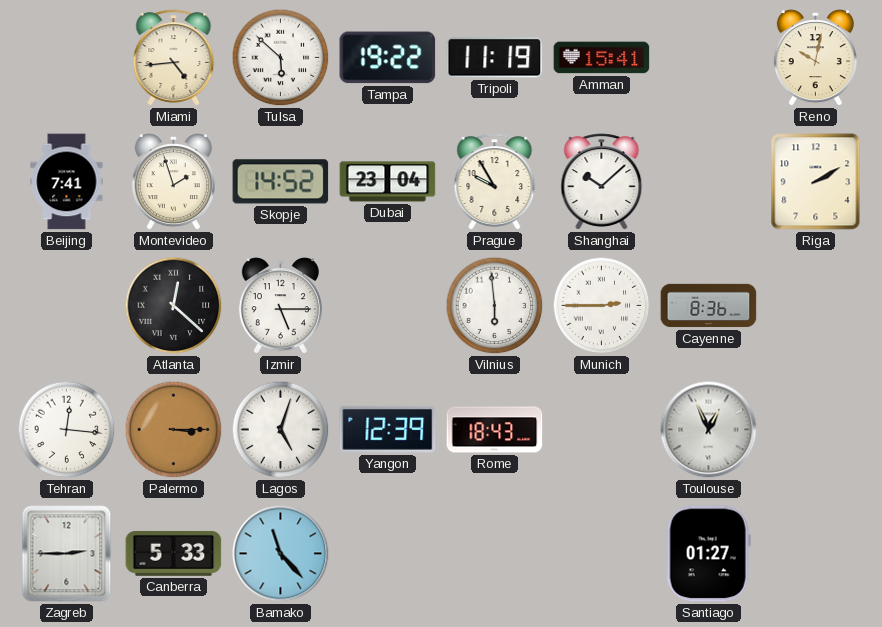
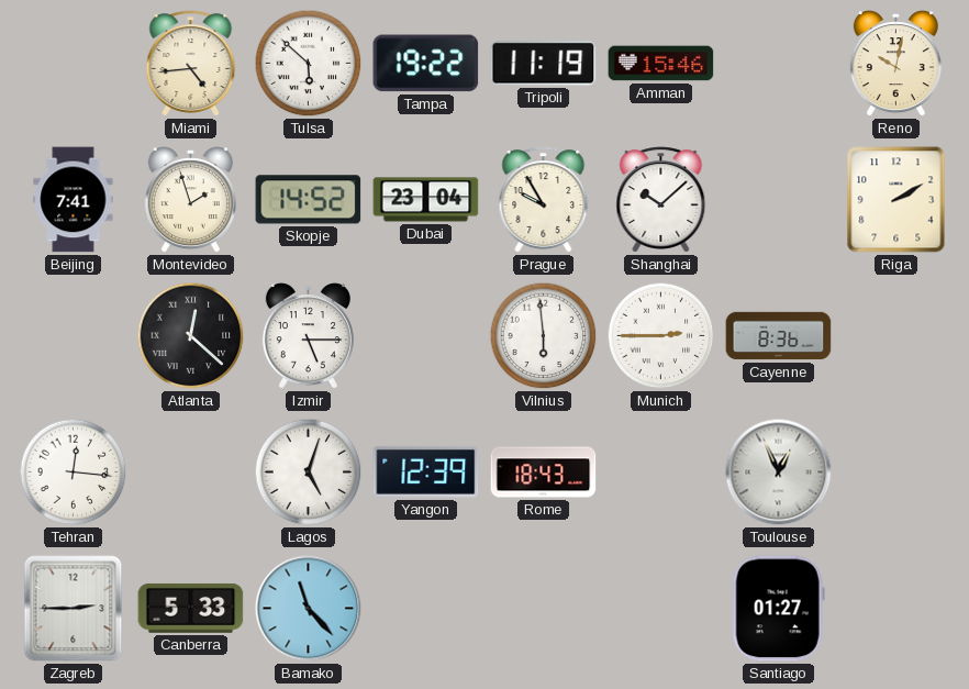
Amman: 15:41 -> 15:46 (661, 64)
Palermo: 3:15 -> none (174, 430)
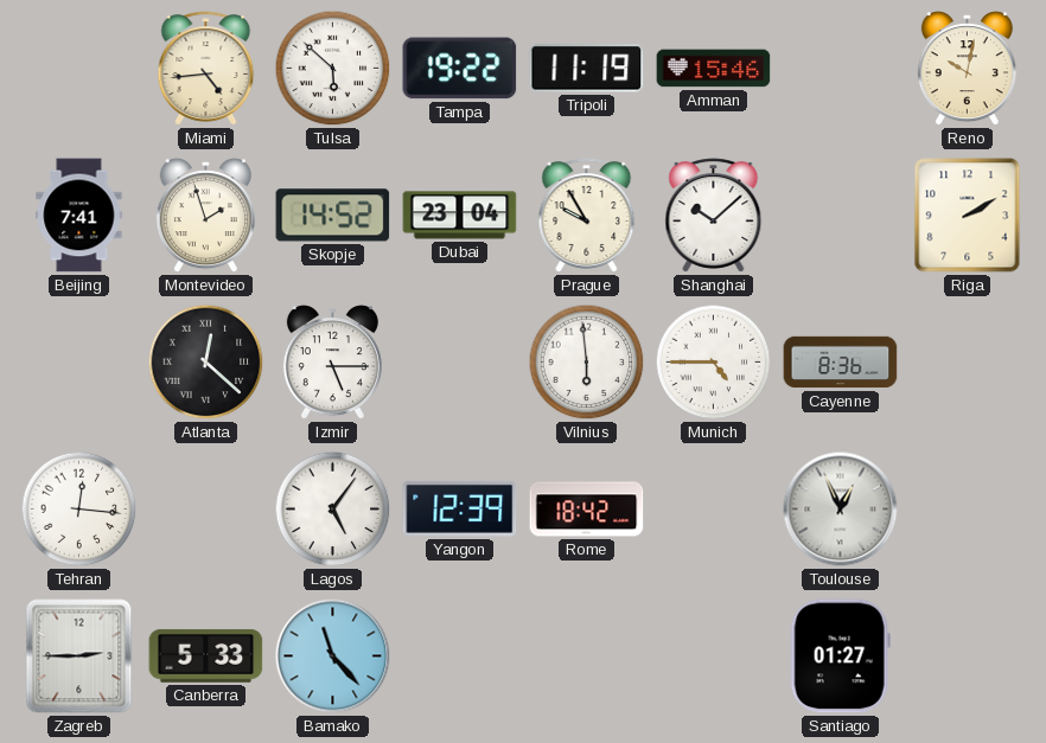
Munich: 2:45 -> 4:45 (714, 363)
Lagos: 5:03 -> 5:06 (333, 510)
Rome: 18:43 -> 18:42 (587, 510)
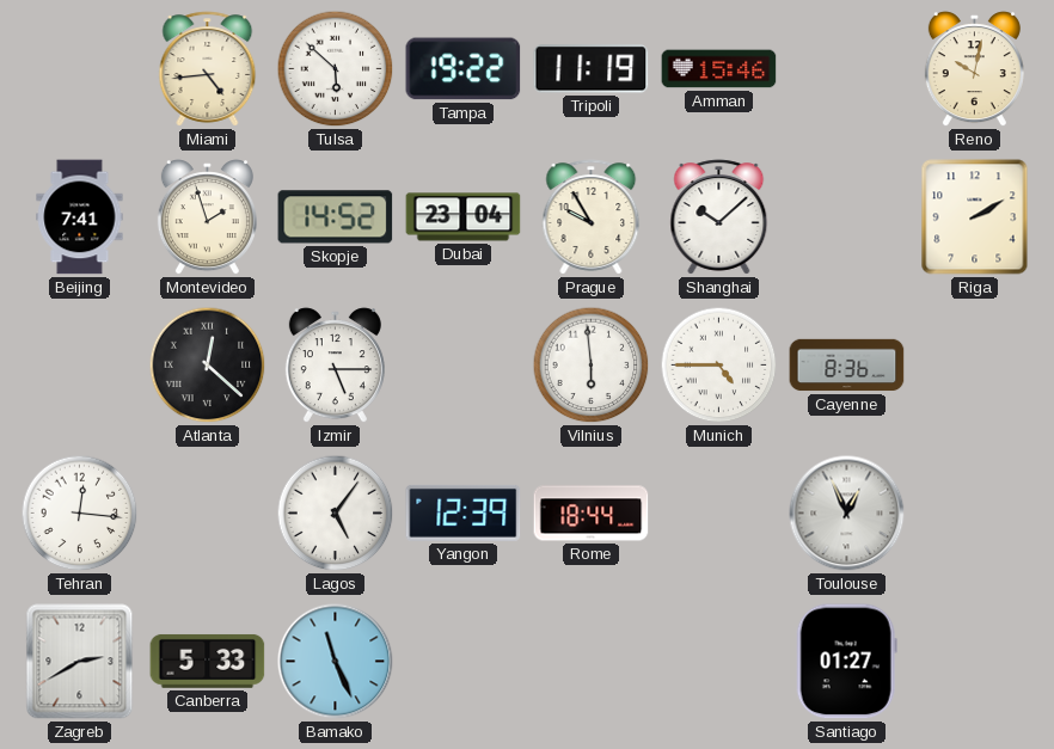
Rome: 18:42 -> 18:44 (592, 514)
Zagreb: 2:45 -> 2:40 (80, 662)
Bamako: 11:23 -> 11:26 (336, 662)
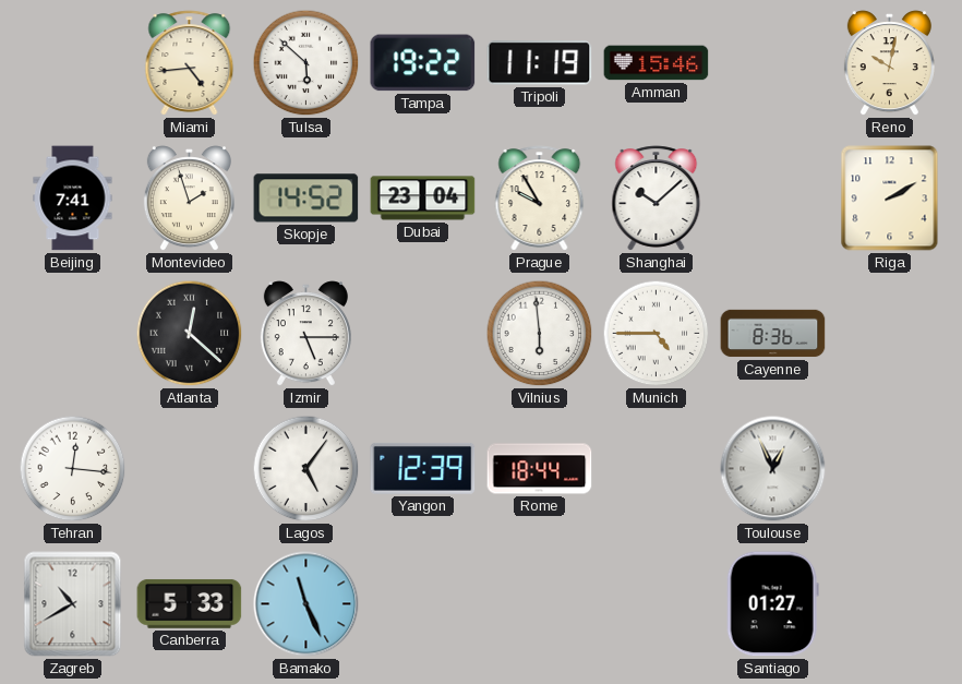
Zagreb: 2:40 -> 10:40 (73, 604)
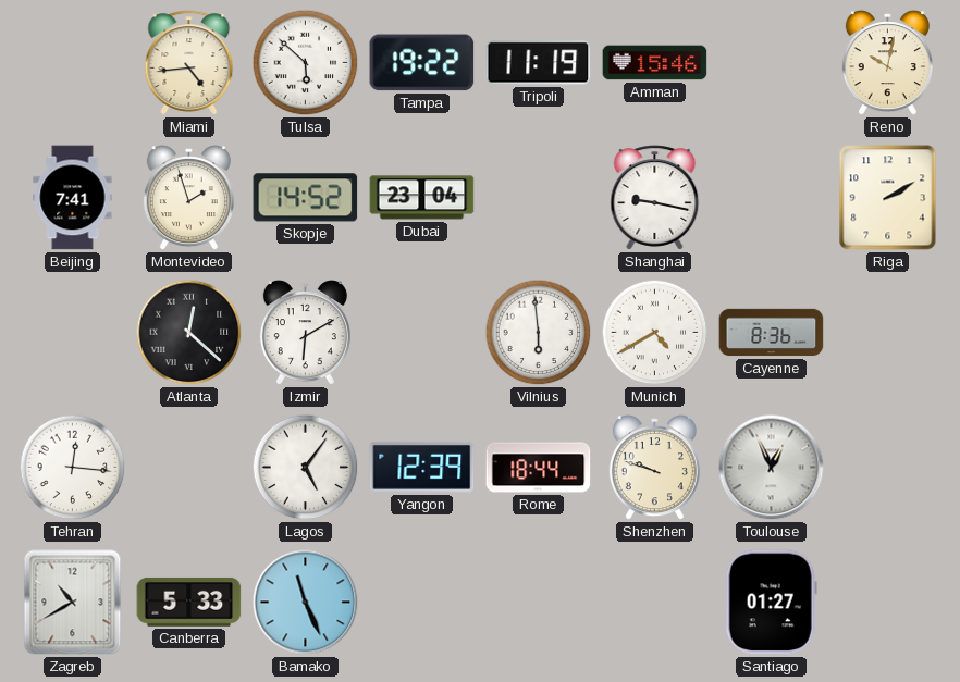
Prague: 9:55 -> none (540, 199)
Shanghai: 10:08 -> 9:17 (655, 198)
Izmir: 5:15 -> 6:10 (305, 333)
Munich: 4:45 -> 4:40 (655, 333)
Shenzhen: none -> 9:48 (654, 468)
